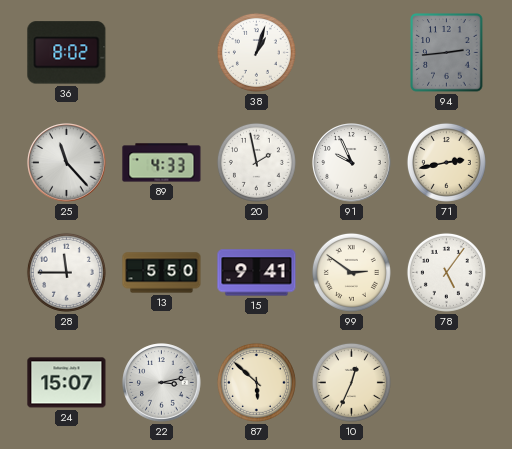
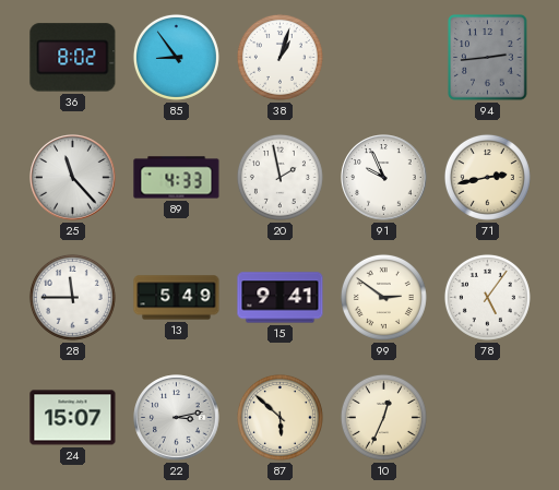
85: none -> 8:54 (176, 57)
13: 5:50 -> 5:49 (177, 298)
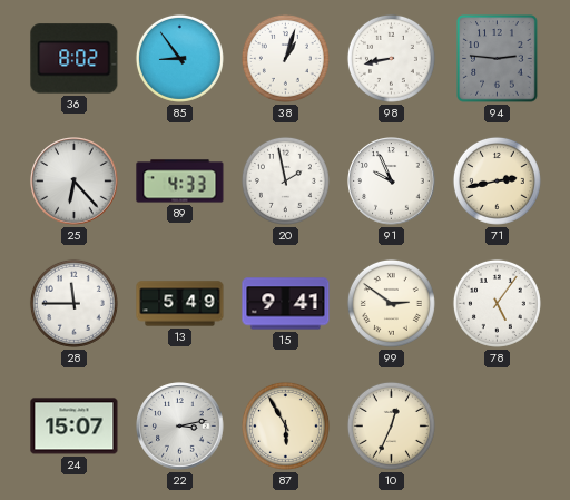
98: none -> 8:43 (391, 58)
94: 2:44 -> 2:46 (498, 59)
25: 11:23 -> 6:23 (75, 182)
87: 5:52 -> 5:55 (285, 425)
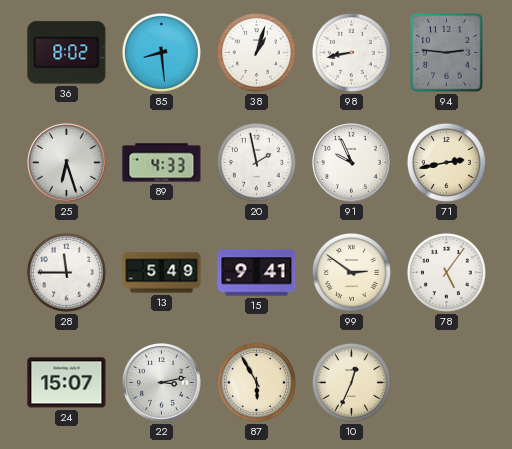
85: 8:54 -> 8:29 (161, 52)
25: 6:23 -> 6:27 (67, 163)
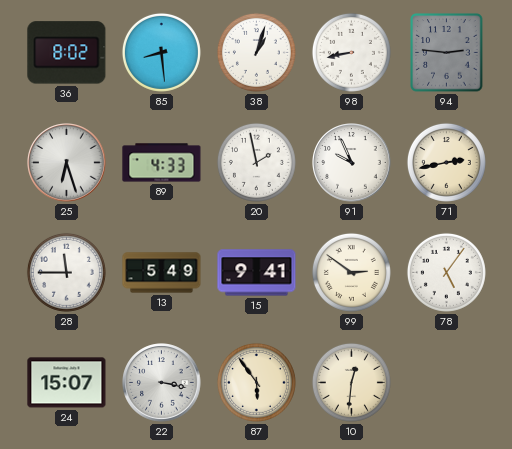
22: 3:13 -> 3:17 (162, 383)
87: 5:55 -> 5:54 (256, 382)
10: 12:34 -> 12:31 (351, 382)
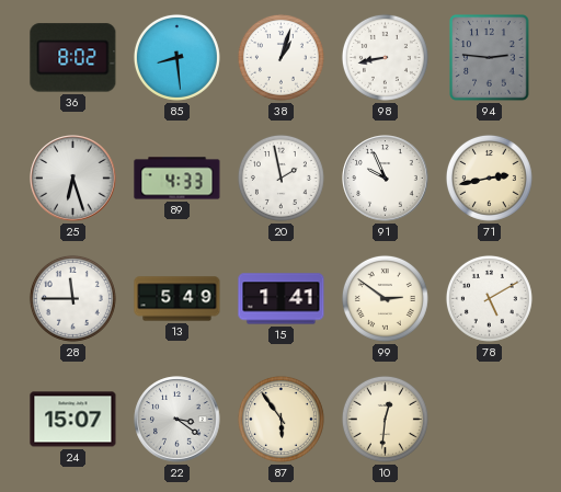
15: 9:41 -> 1:41 (282, 299)
78: 5:06 -> 5:10 (489, 298)
22: 3:17 -> 3:21 (178, 420)
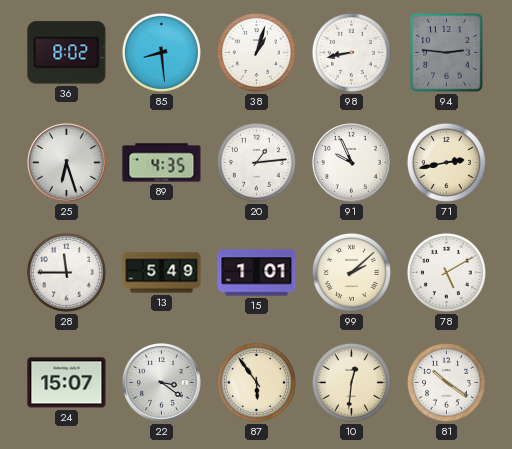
89: 4:33 -> 4:35 (162, 163)
20: 1:58 -> 1:14 (256, 162)
15: 1:41 -> 1:01 (257, 273)
99: 2:51 -> 2:08 (351, 272)
81: none -> 10:21 (446, 382)
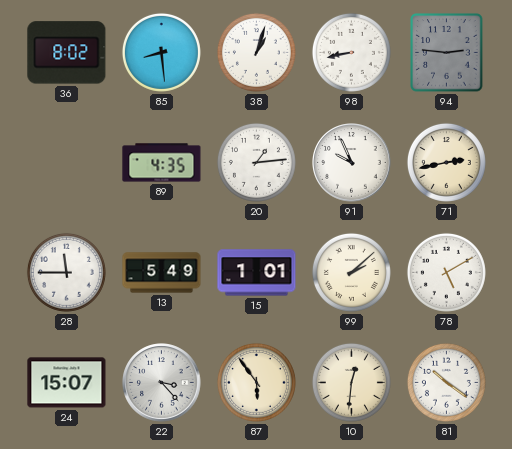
25: 6:27 -> none (67, 163)
22: 3:21 -> 3:23 (162, 383)
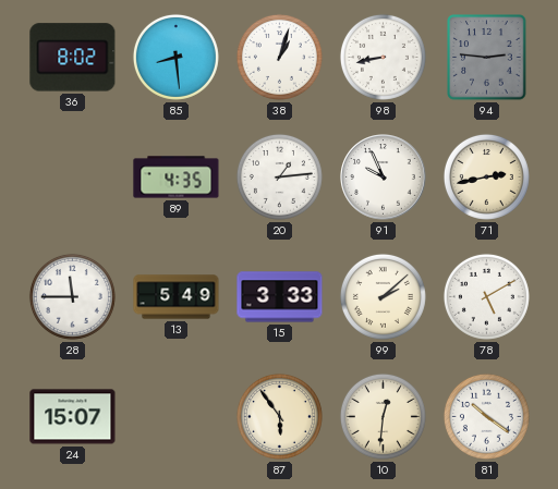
15: 1:01 -> 3:33 (280, 297)
22: 3:23 -> none (162, 383)
